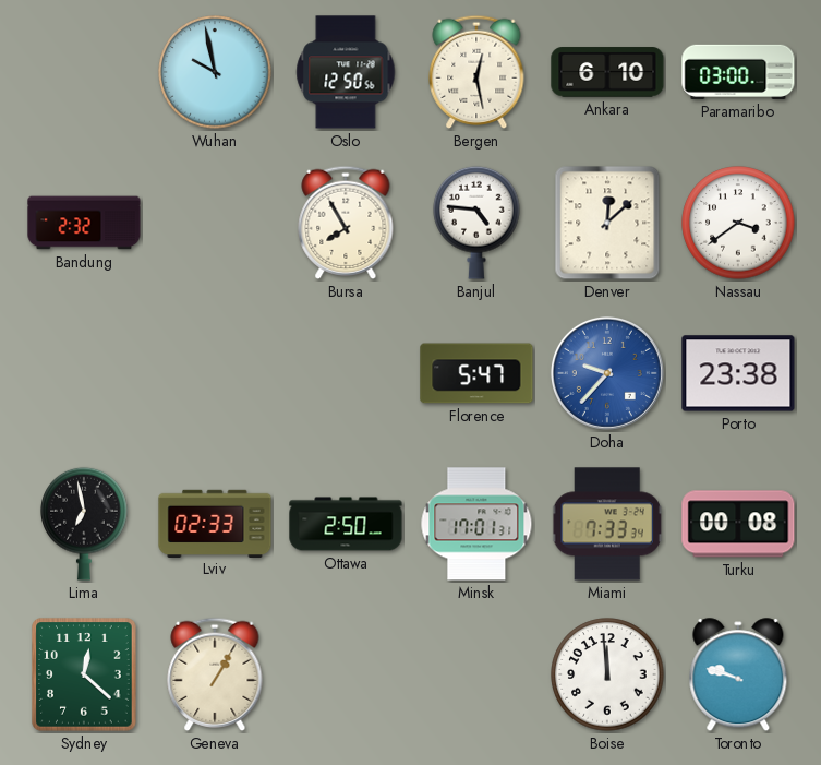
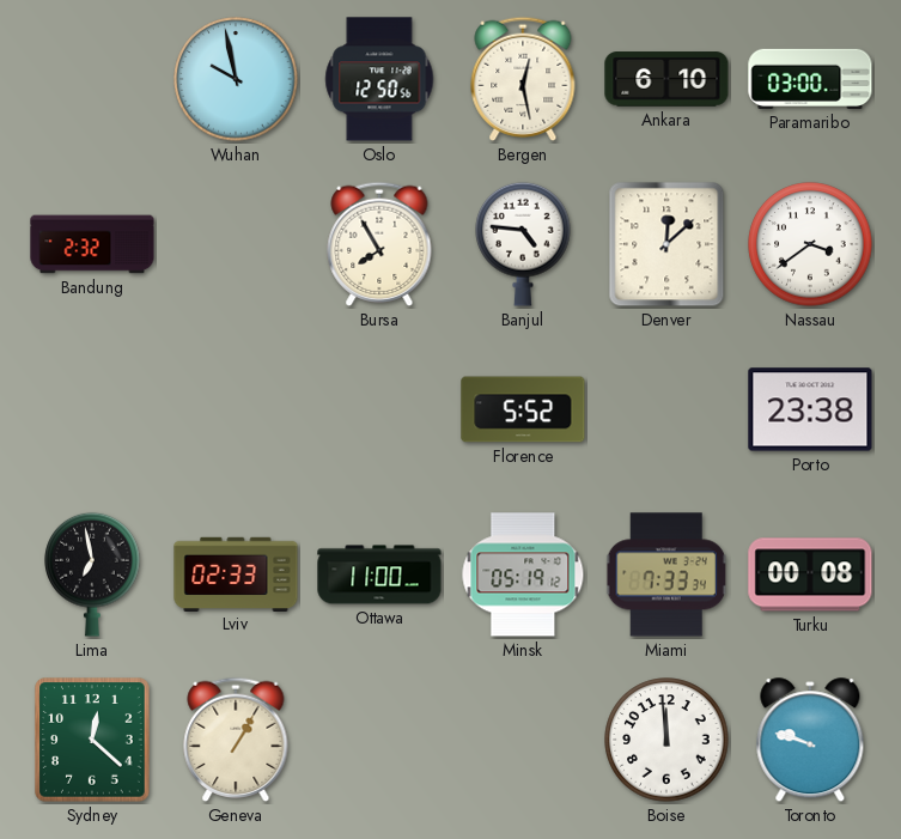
Florence: 5:47 -> 5:52 (523, 409)
Doha: 9:37 -> none (607, 373)
Ottawa: 2:50 -> 11:00 (379, 574)
Minsk: 17:01 -> 05:19 (523, 574)
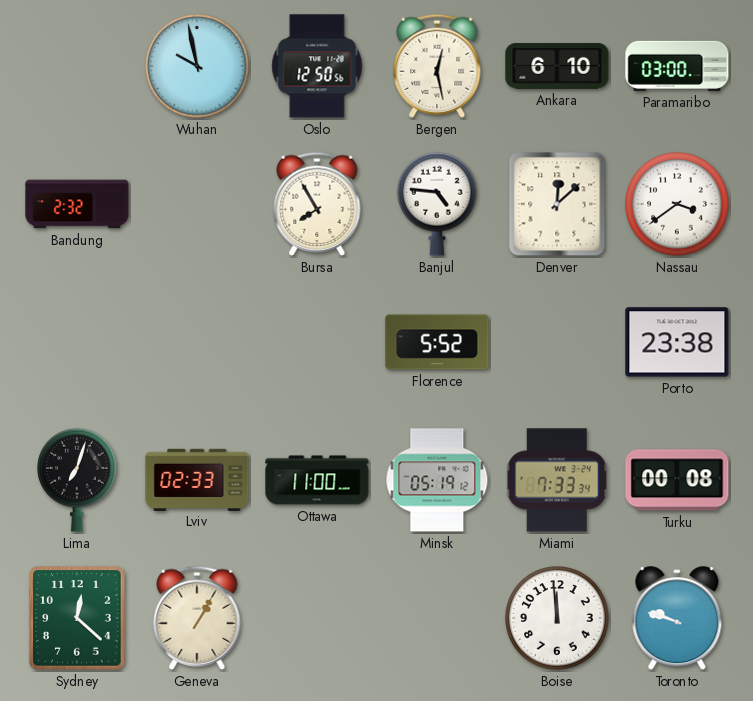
Lima: 6:58 -> 7:03 (77, 480)
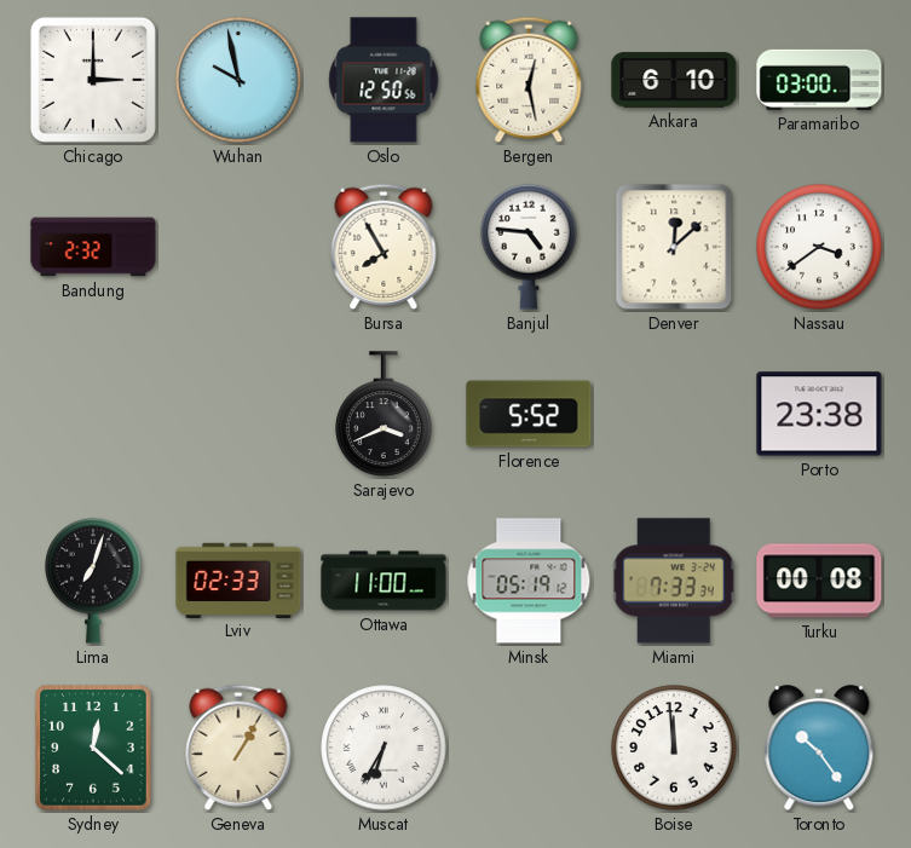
Chicago: none -> 3:00 (93, 80)
Sarajevo: none -> 3:41 (384, 414)
Muscat: none -> 6:35 (384, 748)
Toronto: 9:48 -> 10:24 (819, 749)
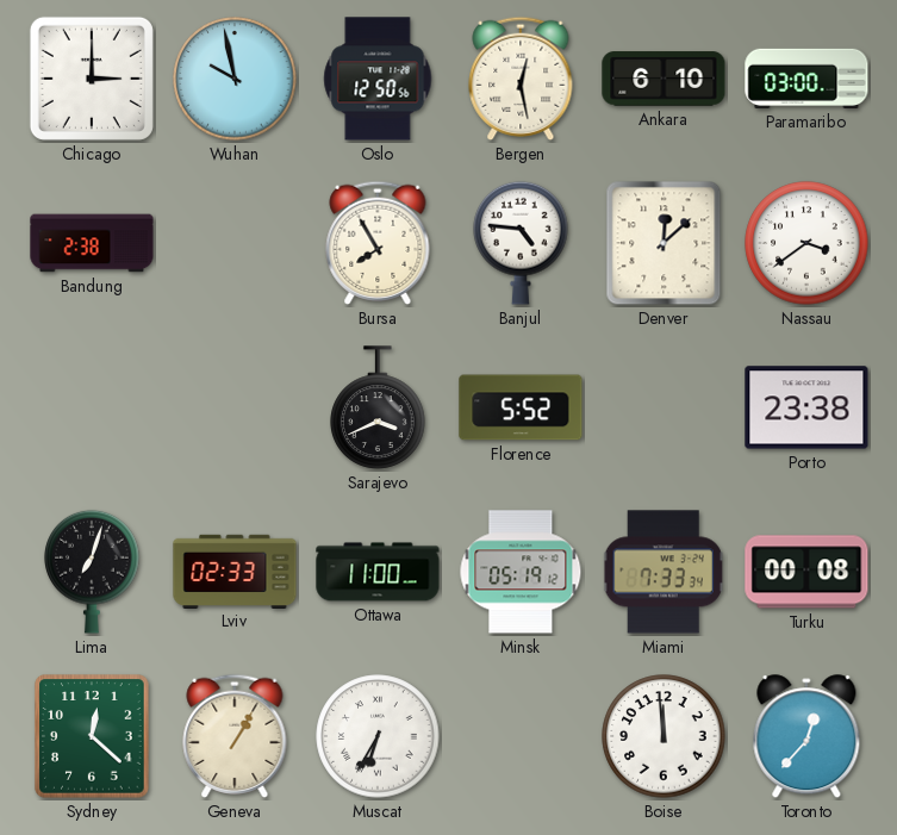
Bandung: 2:32 -> 2:38 (92, 243)
Toronto: 10:24 -> 12:37 (806, 737)
